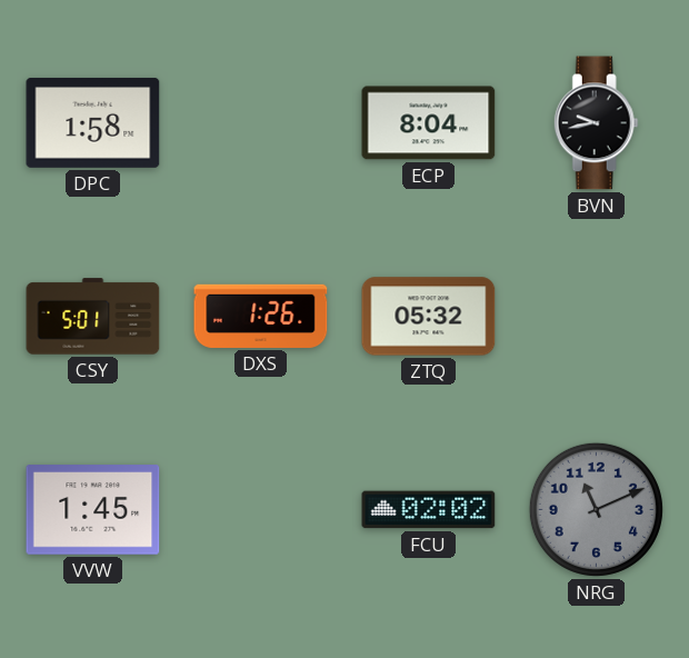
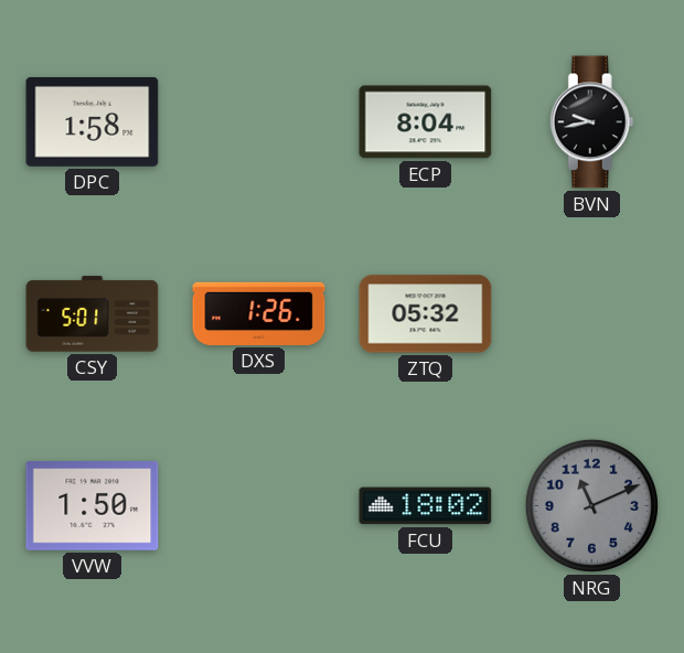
VVW: 1:45 -> 1:50 (93, 506)
FCU: 02:02 -> 18:02 (426, 506)
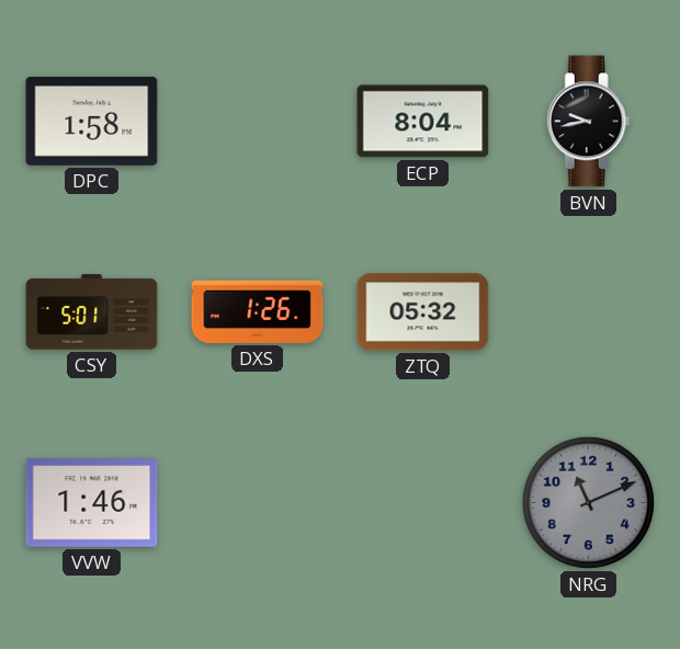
VVW: 1:50 -> 1:46 (92, 503)
FCU: 18:02 -> none (426, 506)
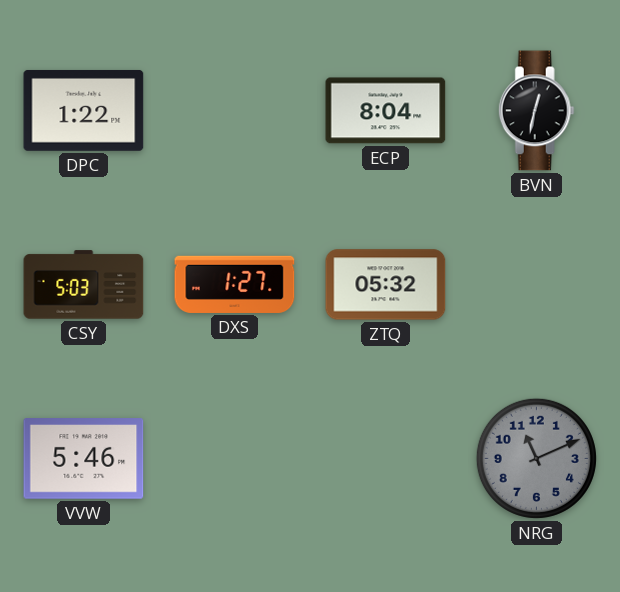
DPC: 1:58 -> 1:22 (84, 110)
BVN: 9:43 -> 12:32 (536, 111)
CSY: 5:01 -> 5:03 (84, 285)
DXS: 1:26 -> 1:27 (235, 284)
VVW: 1:46 -> 5:46 (84, 459)
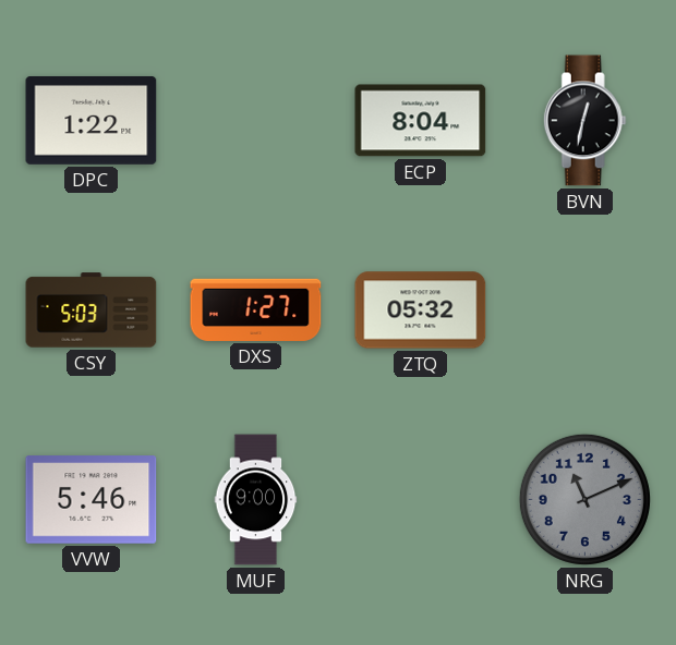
MUF: none -> 9:00 (256, 500)
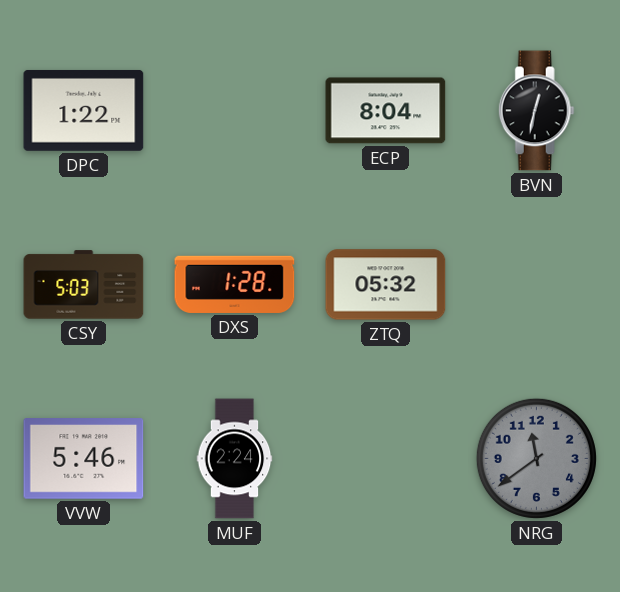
DXS: 1:27 -> 1:28 (235, 284)
MUF: 9:00 -> 2:24 (235, 459)
NRG: 11:11 -> 11:39 (536, 458)
